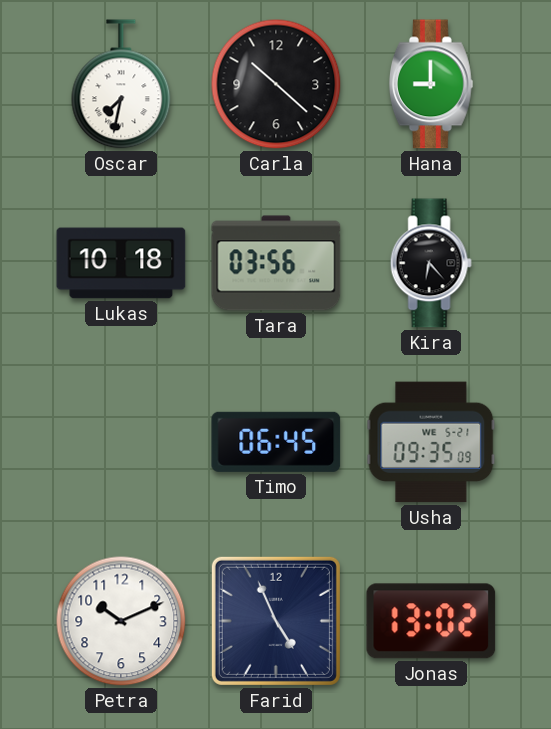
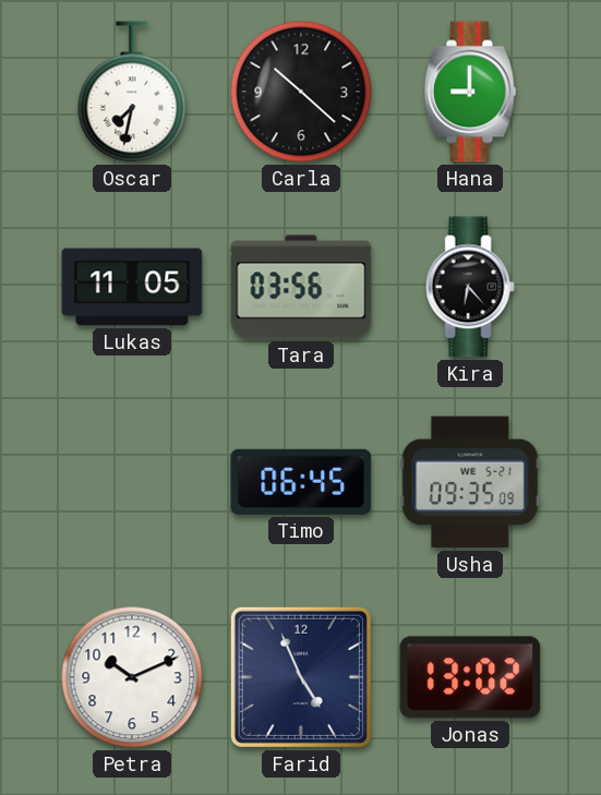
Lukas: 10:18 -> 11:05 (132, 287)
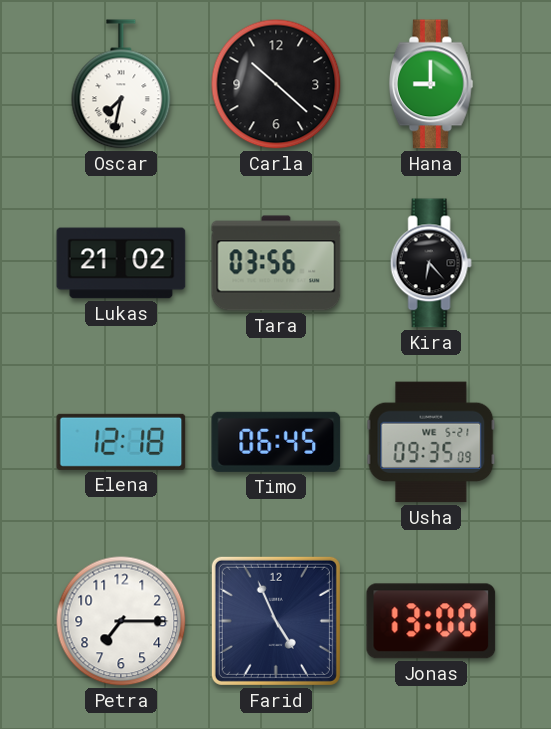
Lukas: 11:05 -> 21:02 (121, 263)
Elena: none -> 12:18 (121, 442)
Petra: 10:11 -> 7:15 (121, 621)
Jonas: 13:02 -> 13:00 (431, 621)
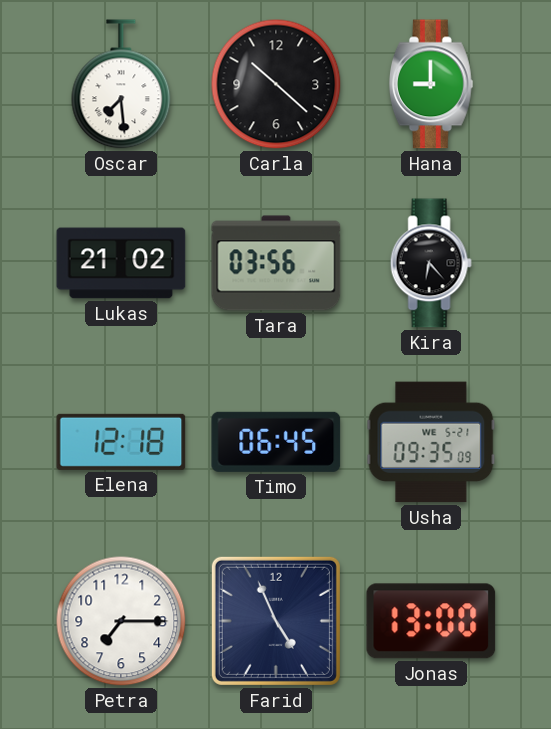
Oscar: 7:32 -> 7:29 (121, 84)
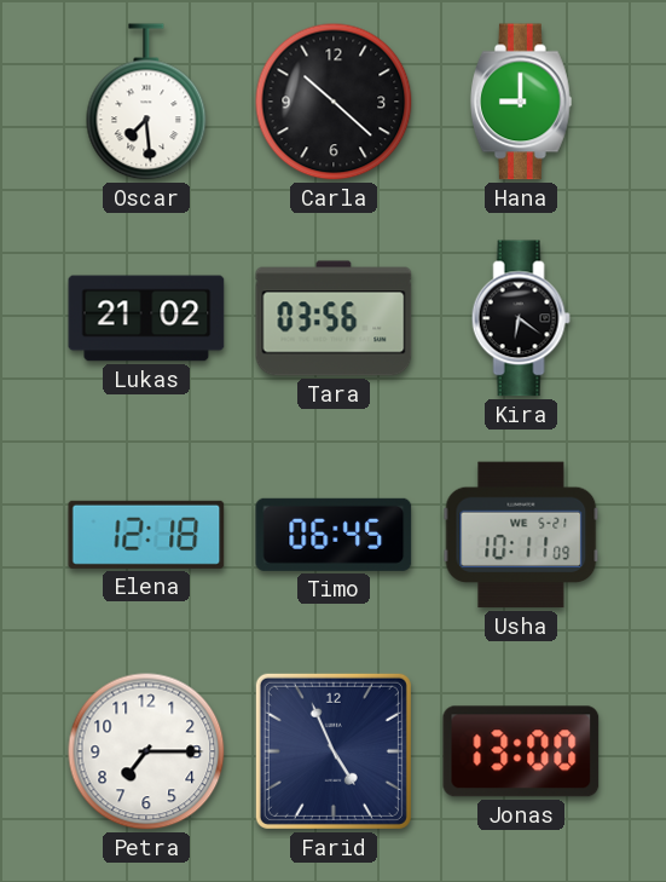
Kira: 6:23 -> 6:21 (521, 318)
Usha: 09:35 -> 10:11 (521, 535)
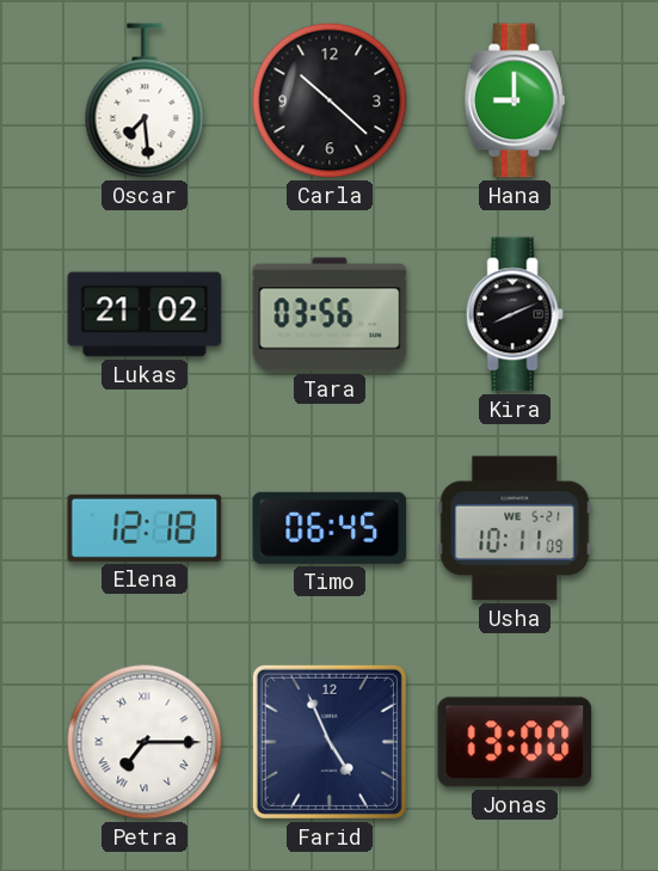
Kira: 6:21 -> 8:11 (515, 314)
Petra numerals: Arabic -> Roman (144, 742)
